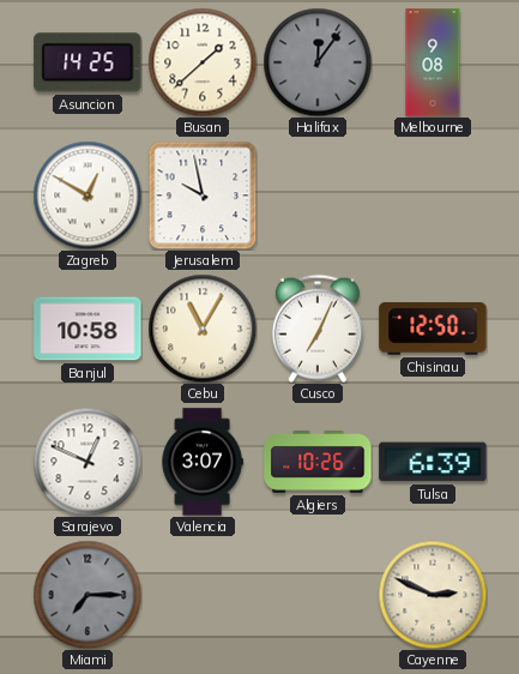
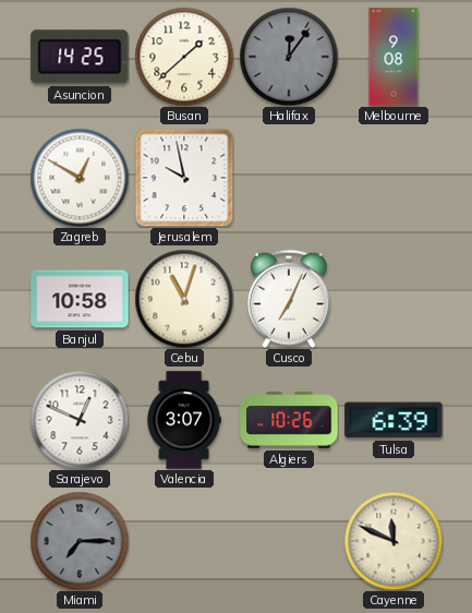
Cebu: 11:05 -> 11:03 (184, 299)
Chisinau: 12:50 -> none (433, 329)
Cayenne: 2:49 -> 11:49 (394, 541)
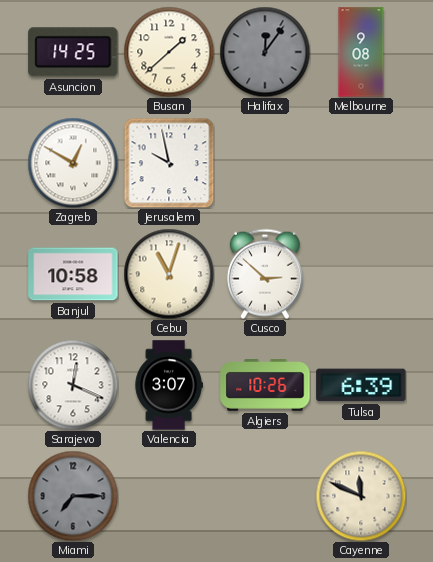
Cusco: 7:04 -> 2:52 (265, 274)
Sarajevo: 12:49 -> 12:19 (73, 385)
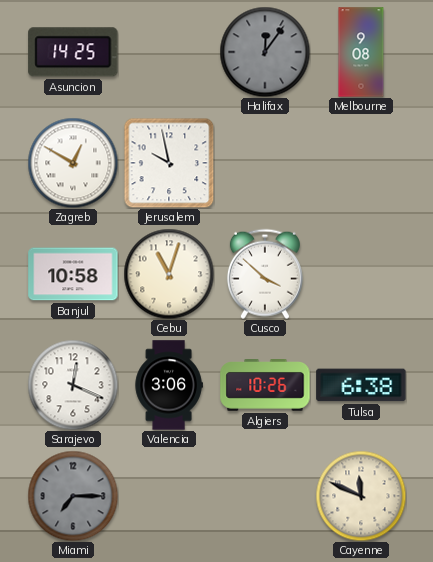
Busan: 1:38 -> none (169, 52)
Cusco: 2:52 -> 3:52 (265, 274)
Valencia: 3:07 -> 3:06 (169, 385)
Tulsa: 6:39 -> 6:38 (361, 385)
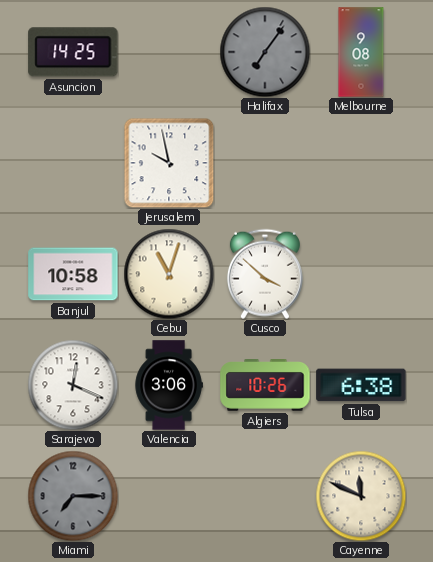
Halifax: 12:06 -> 7:06 (265, 52)
Zagreb: 12:50 -> none (73, 163)
